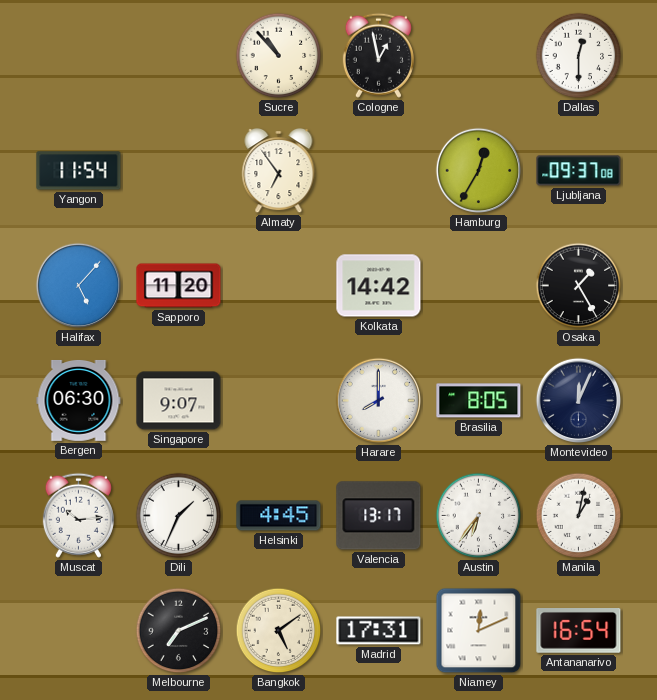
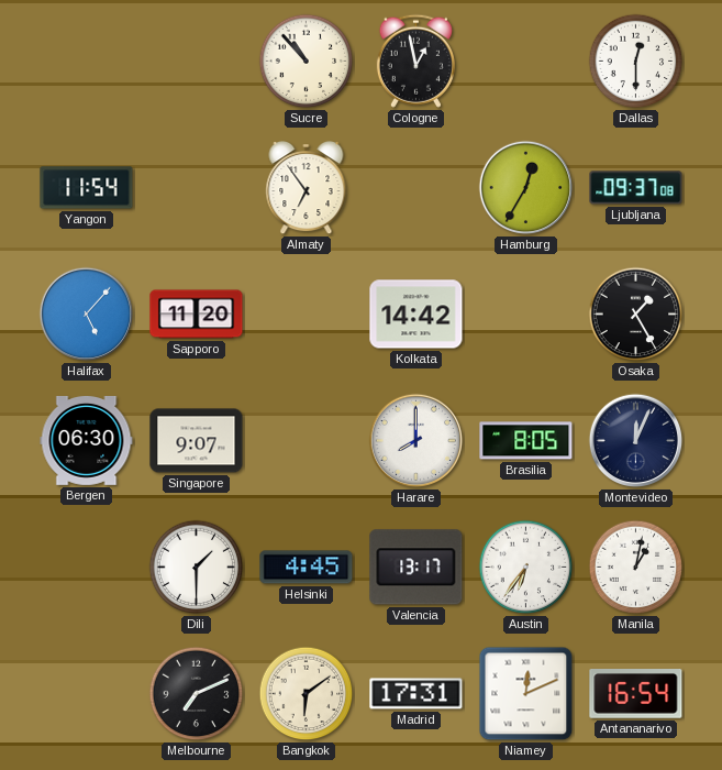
Muscat: 10:14 -> none (78, 515)
Dili: 1:34 -> 1:30 (197, 568)
Bangkok: 5:09 -> 6:09 (307, 694)
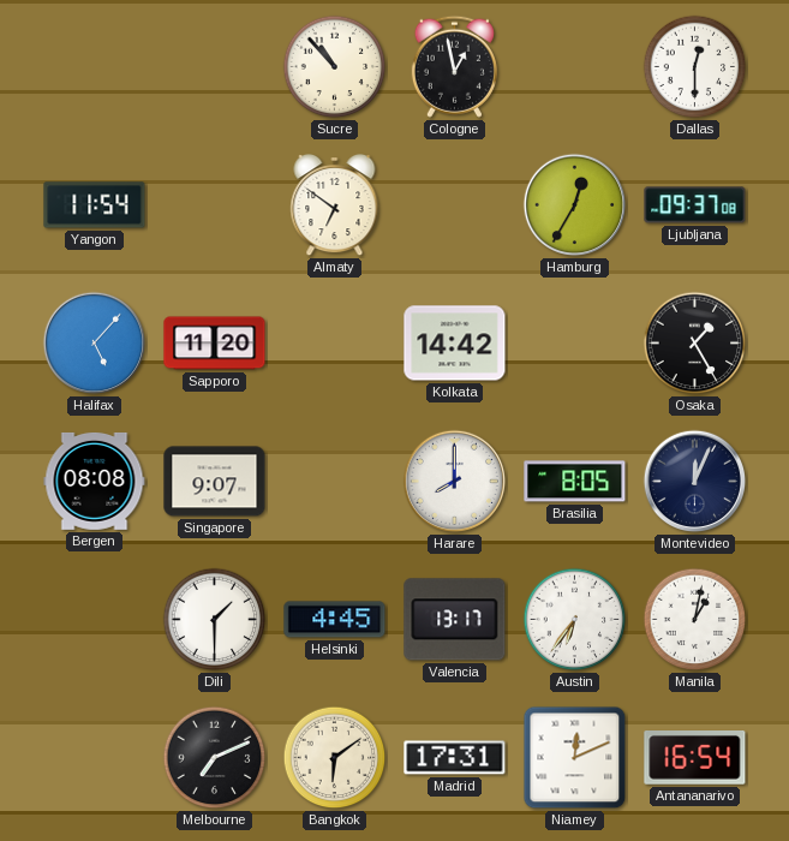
Almaty: 6:54 -> 6:51 (335, 207)
Bergen: 06:30 -> 08:08 (95, 481)
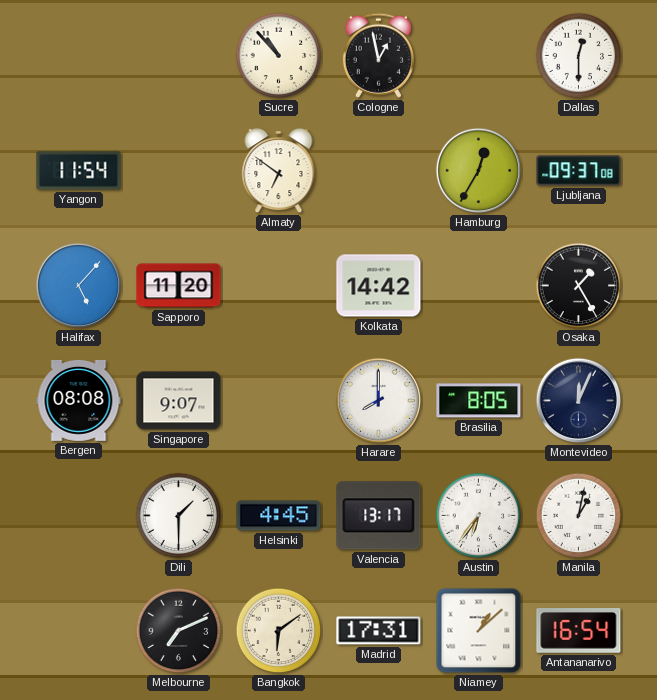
Niamey: 12:11 -> 1:08 (479, 631)
